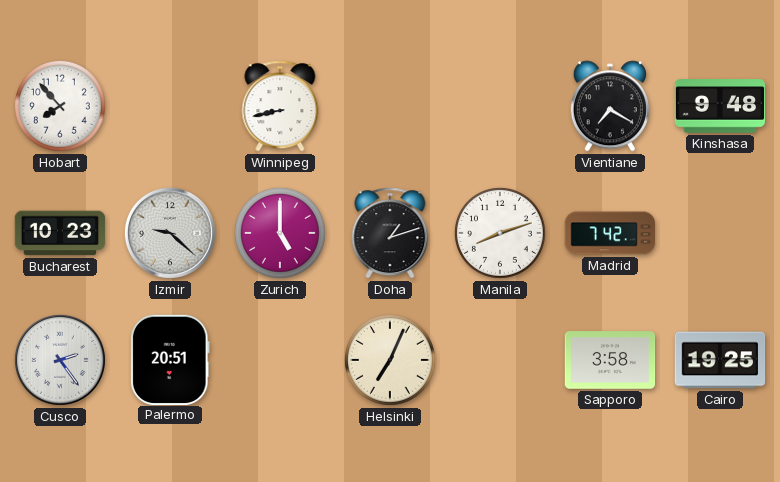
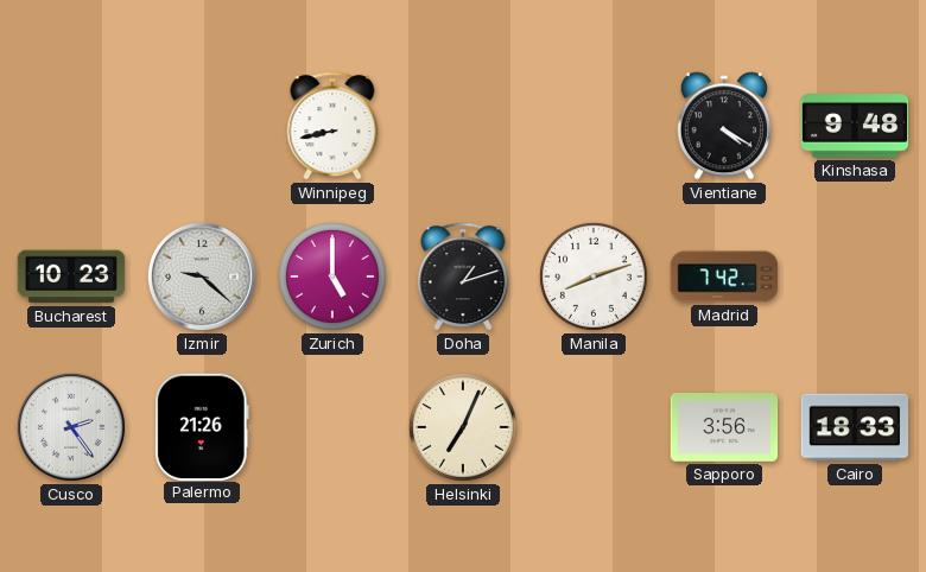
Hobart: 7:53 -> none (60, 106)
Vientiane: 7:20 -> 4:20 (724, 126)
Palermo: 20:51 -> 21:26 (203, 426)
Sapporo: 3:58 -> 3:56 (724, 427)
Cairo: 19:25 -> 18:33 (855, 427)
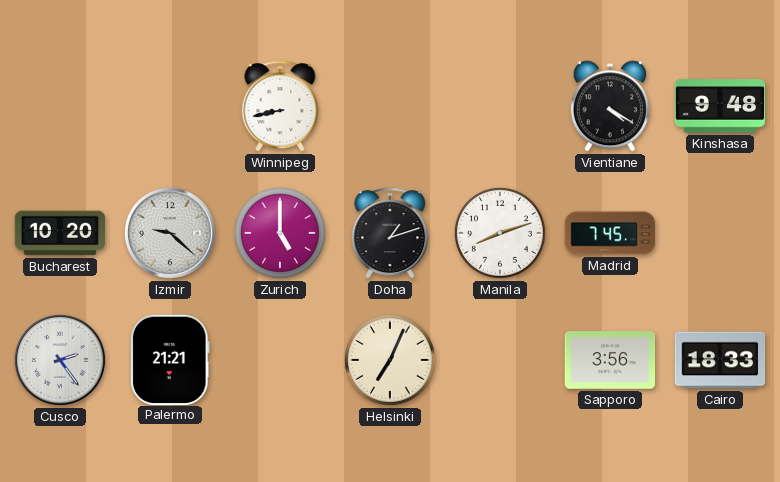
Bucharest: 10:23 -> 10:20 (60, 233)
Madrid: 7:42 -> 7:45 (610, 233)
Palermo: 21:26 -> 21:21 (171, 359)
